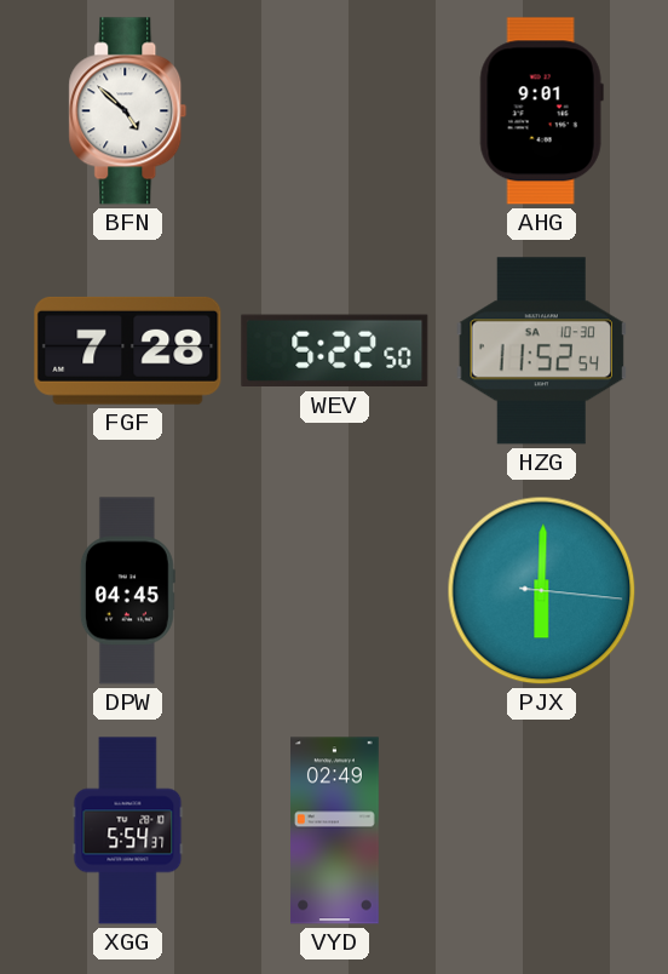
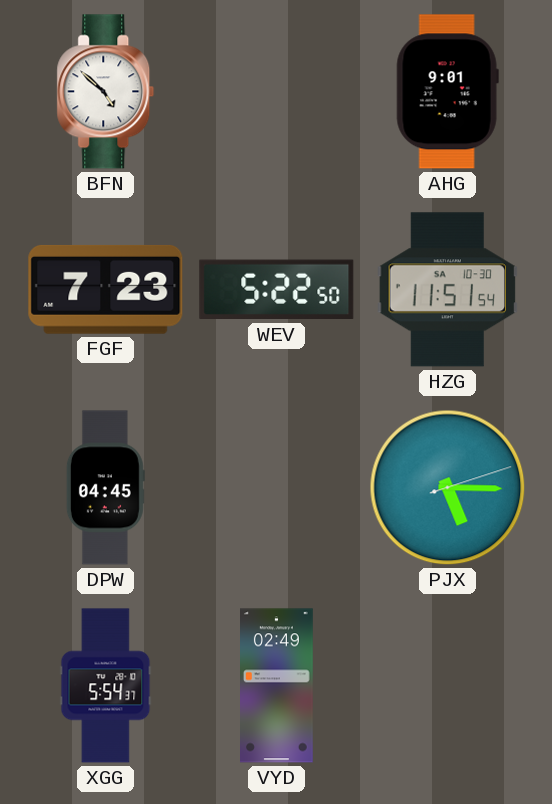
FGF: 7:28 -> 7:23 (106, 289)
HZG: 11:52 -> 11:51 (447, 290)
PJX: 6:00 -> 5:15 (448, 488)
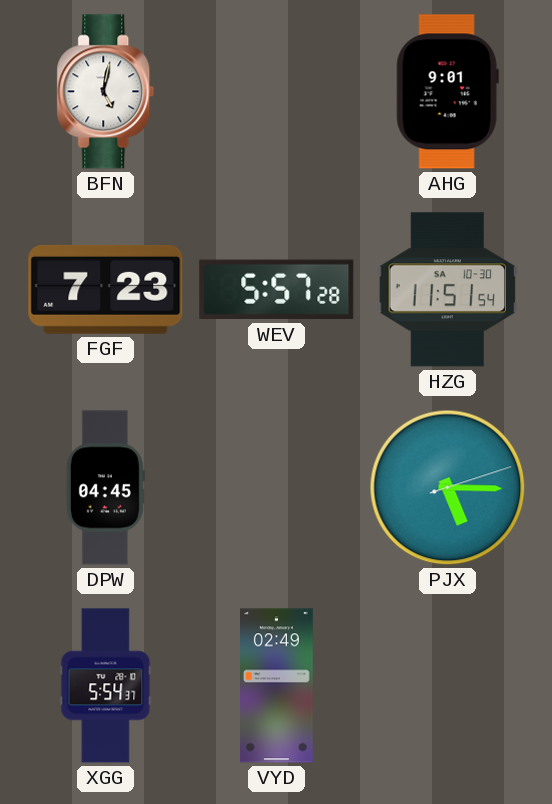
BFN: 4:52 -> 5:02 (106, 92)
WEV: 5:22 -> 5:57 (277, 290)
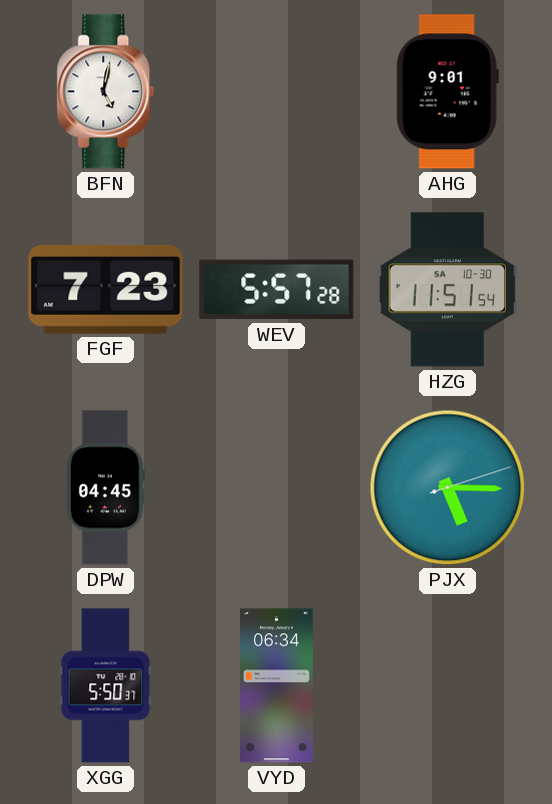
XGG: 5:54 -> 5:50 (106, 686)
VYD: 02:49 -> 06:34 (277, 686)
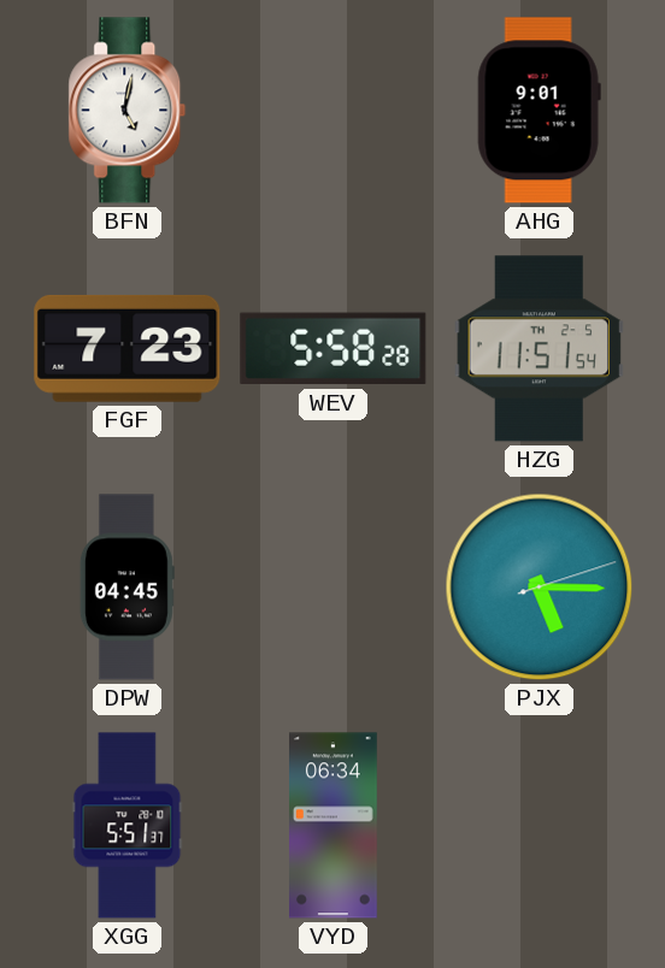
WEV: 5:57 -> 5:58 (334, 349)
HZG date: SA 10-30 -> TH 2-5 (539, 349)
XGG: 5:50 -> 5:51 (128, 826)
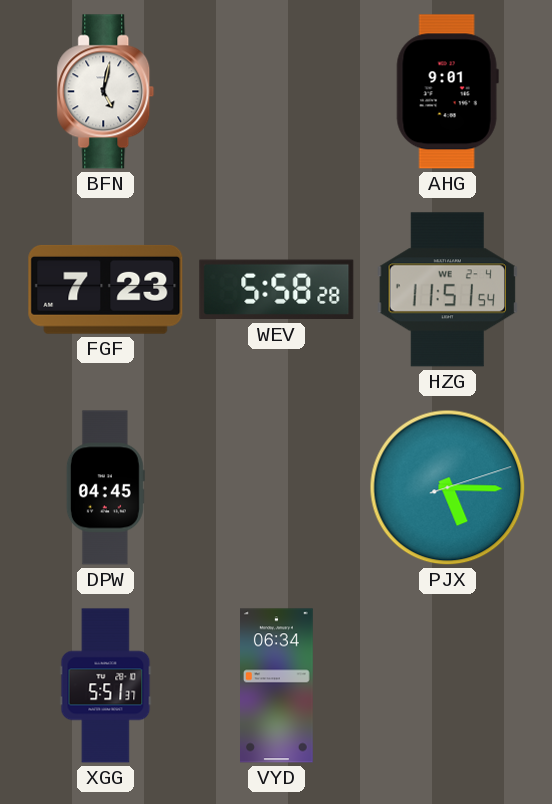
HZG date: TH 2-5 -> WE 2-4 (447, 290)
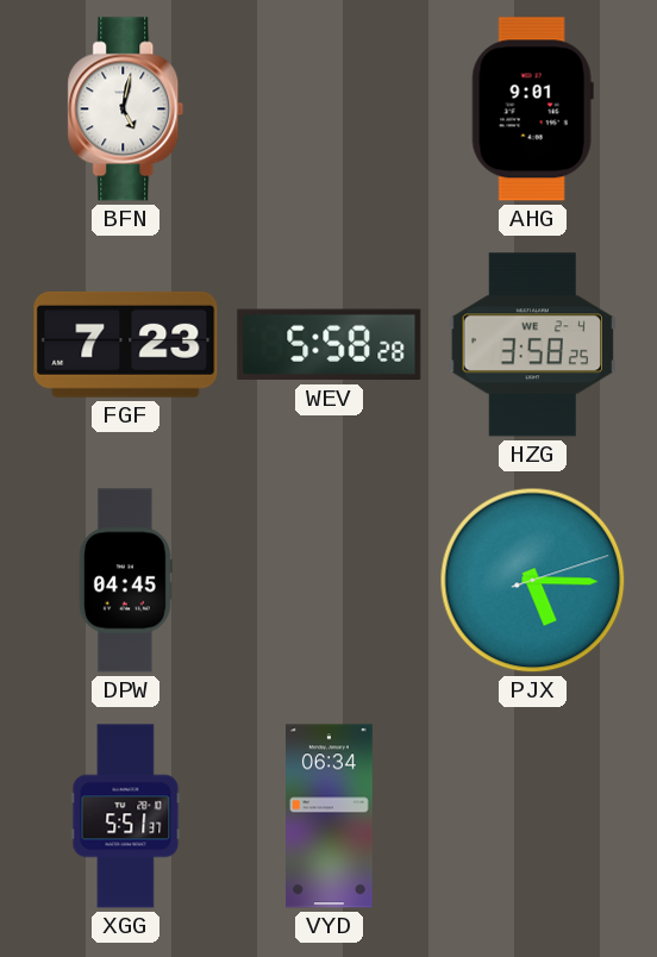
HZG: 11:51 -> 3:58 (532, 345)
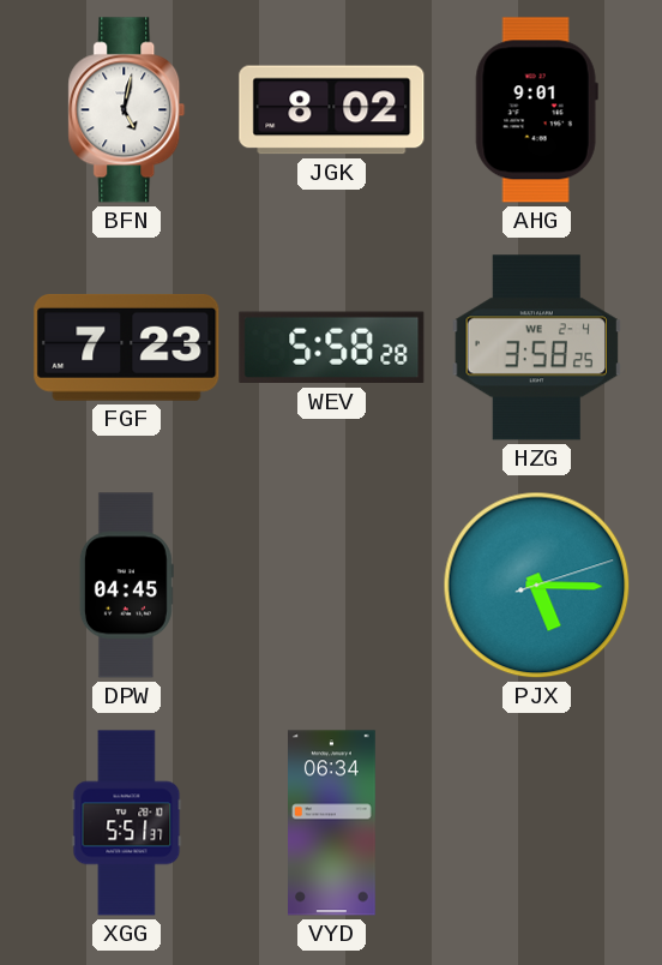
JGK: none -> 8:02 (332, 110)
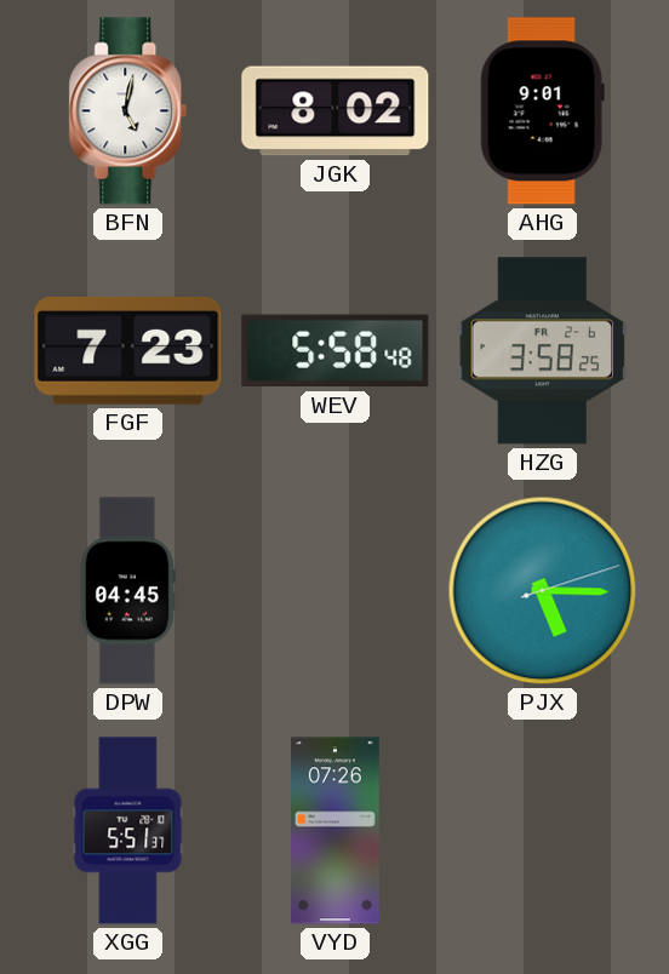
WEV: 5:58:28 -> 5:58:48 (336, 351)
HZG date: WE 2-4 -> FR 2-6 (542, 351)
VYD: 06:34 -> 07:26 (336, 831)
